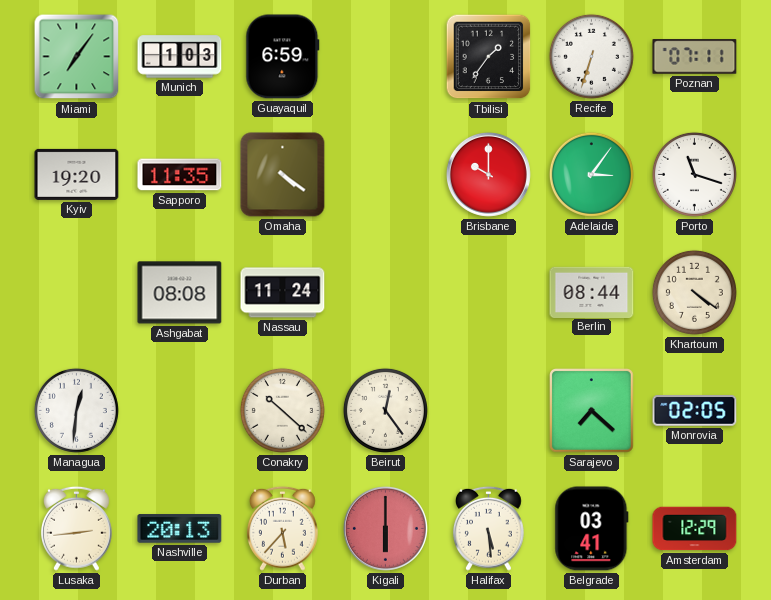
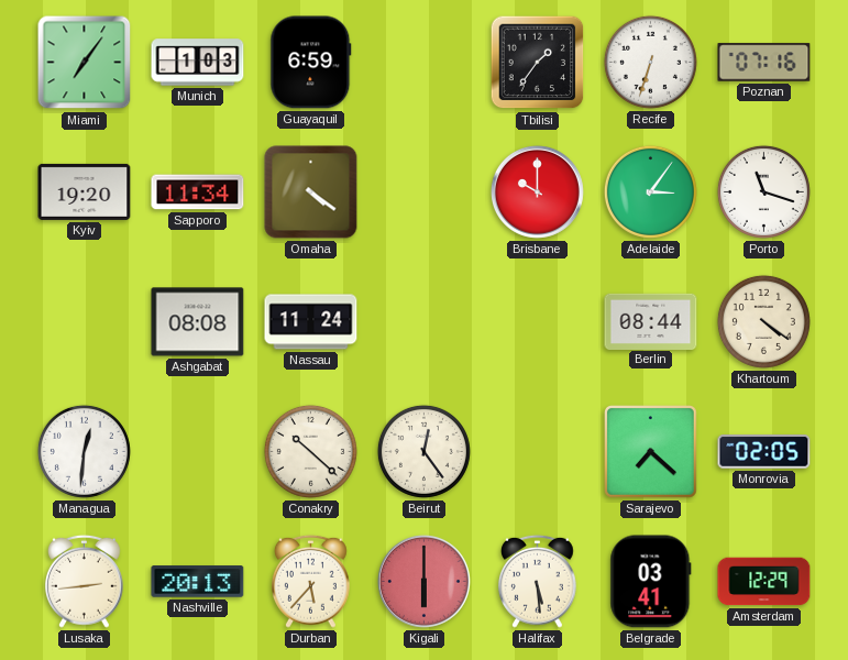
Poznan: 07:11 -> 07:16 (764, 63)
Sapporo: 11:35 -> 11:34 (198, 193)
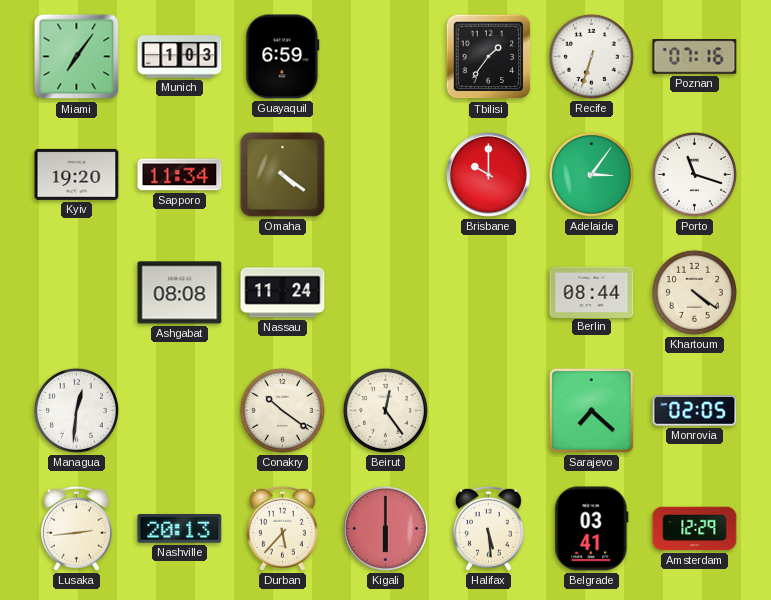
Conakry: 10:22 -> 10:21 (282, 410)
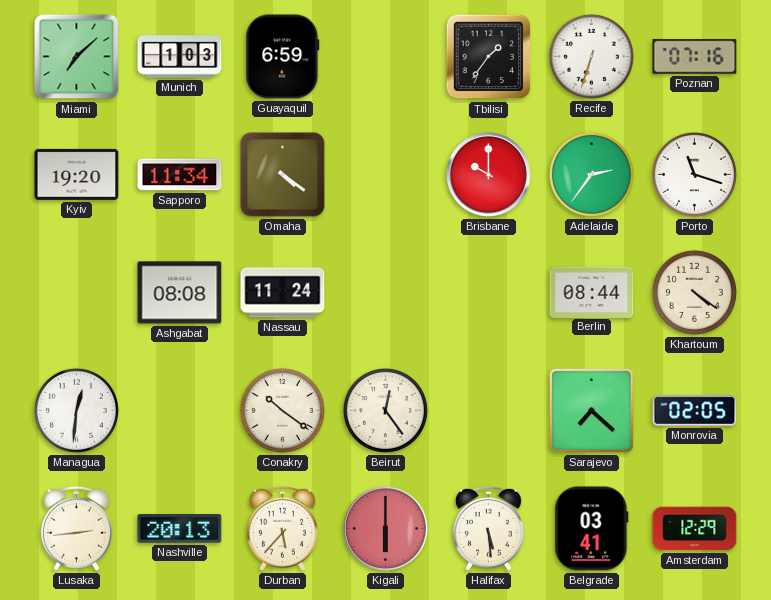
Miami: 7:06 -> 7:08 (77, 57)
Adelaide: 3:06 -> 2:36 (591, 174)
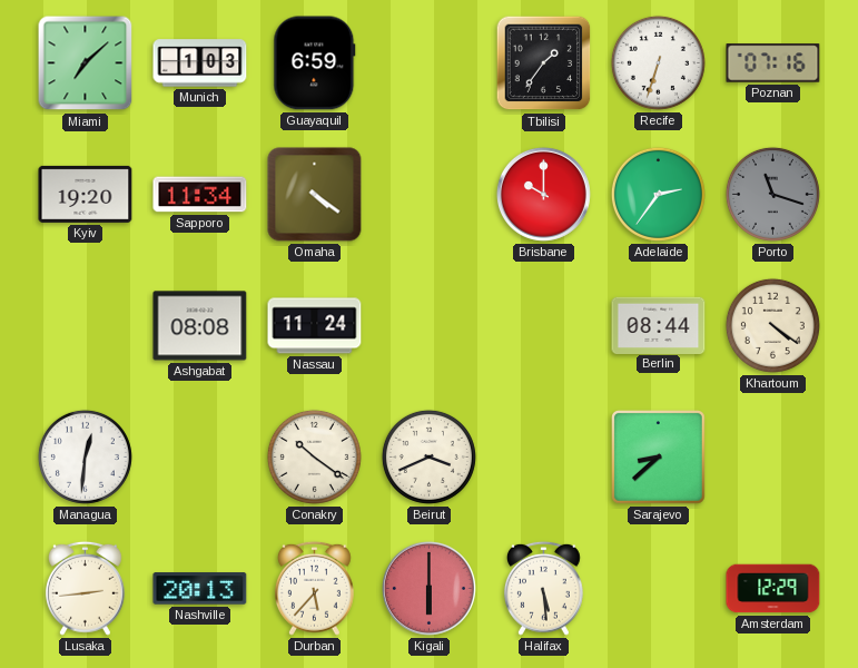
Porto dial: white -> grey (772, 194)
Beirut: 12:24 -> 3:41 (428, 456)
Sarajevo: 7:22 -> 8:38 (659, 458)
Monrovia: 02:05 -> none (695, 411)
Belgrade: 03:41 -> none (592, 529)
